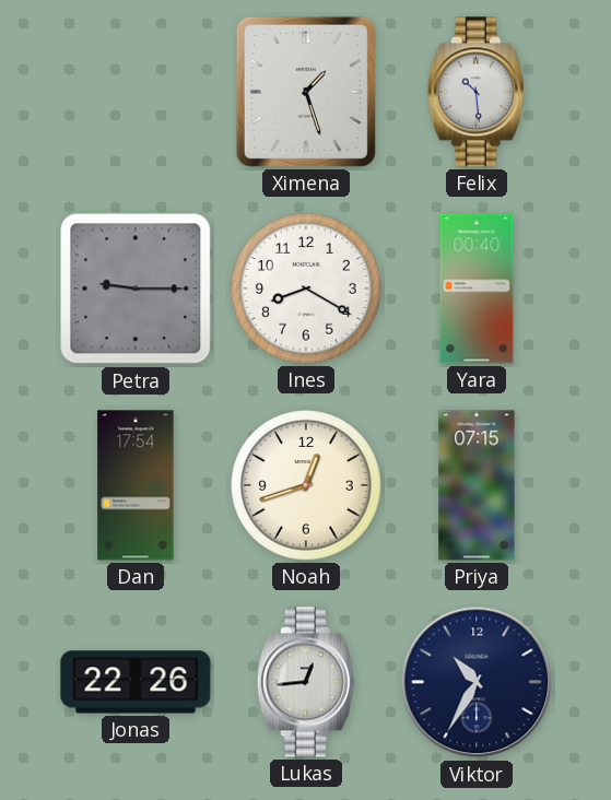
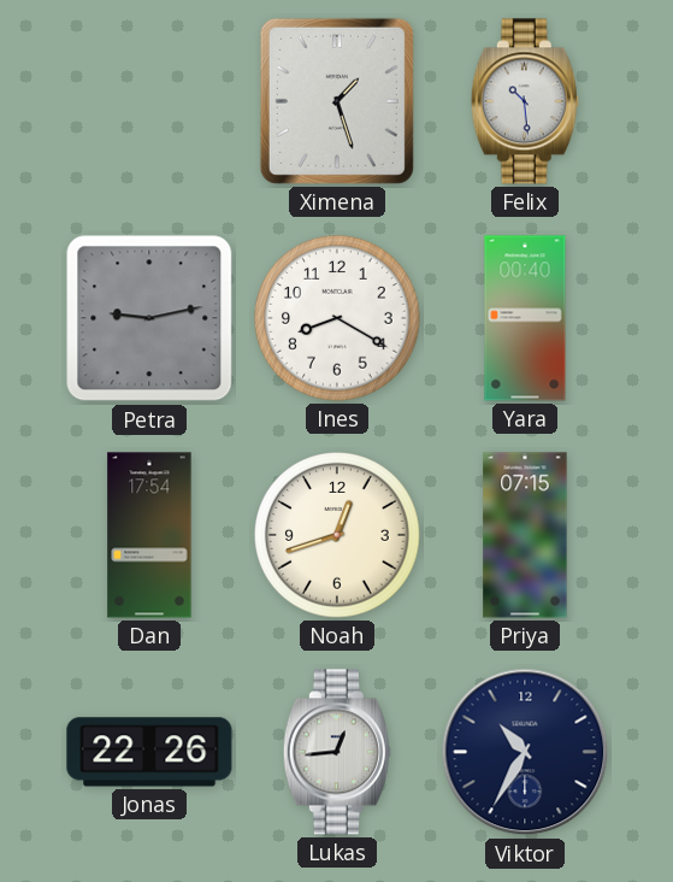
Petra: 9:15 -> 9:13 (149, 318)
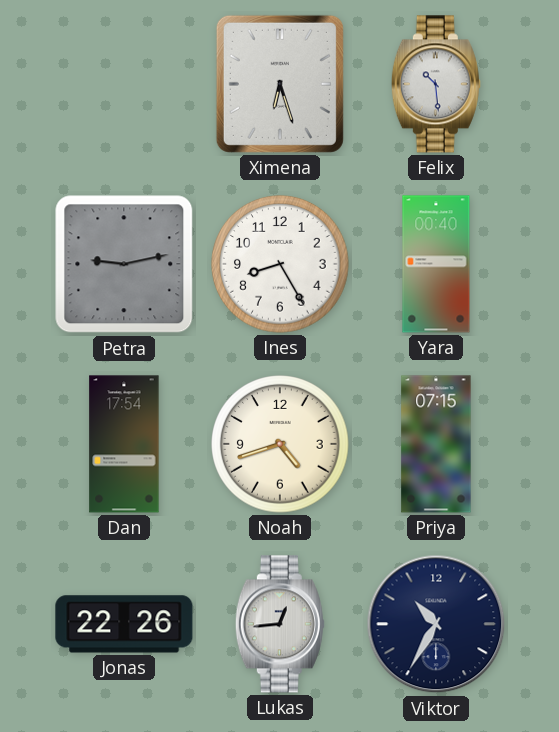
Ximena: 1:27 -> 6:27 (280, 84)
Ines: 8:20 -> 8:25 (280, 264)
Noah: 12:42 -> 4:42 (280, 444)
